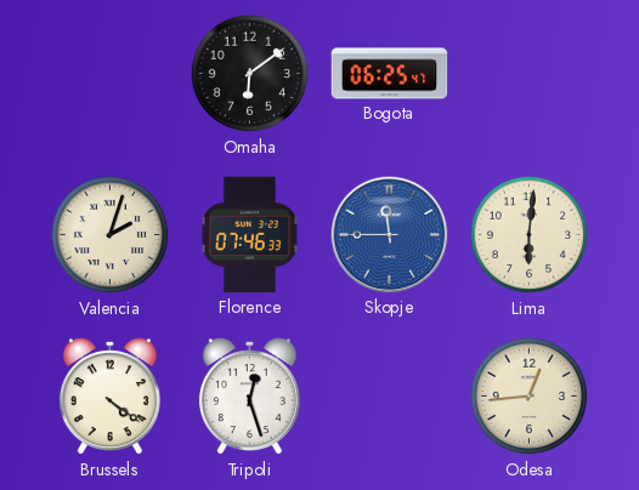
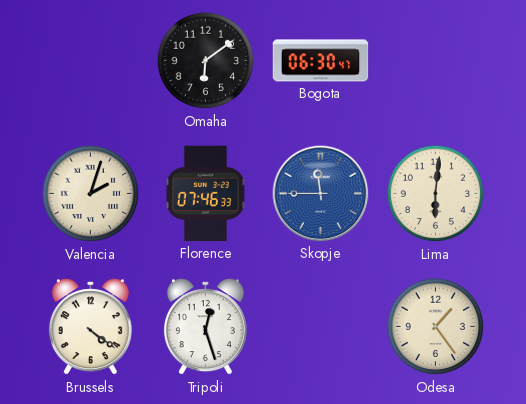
Bogota: 06:25 -> 06:30 (321, 61)
Odesa: 12:44 -> 1:24 (436, 327)
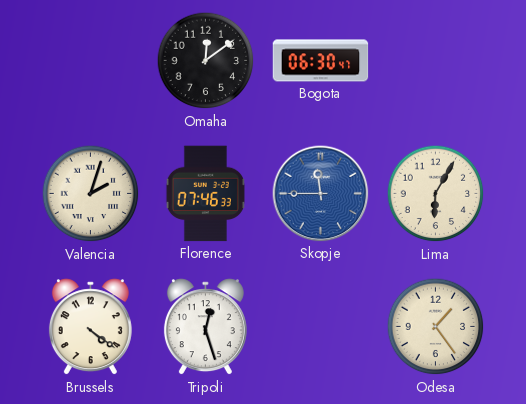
Omaha: 6:09 -> 12:09 (206, 61)
Lima: 6:01 -> 6:05 (436, 194)
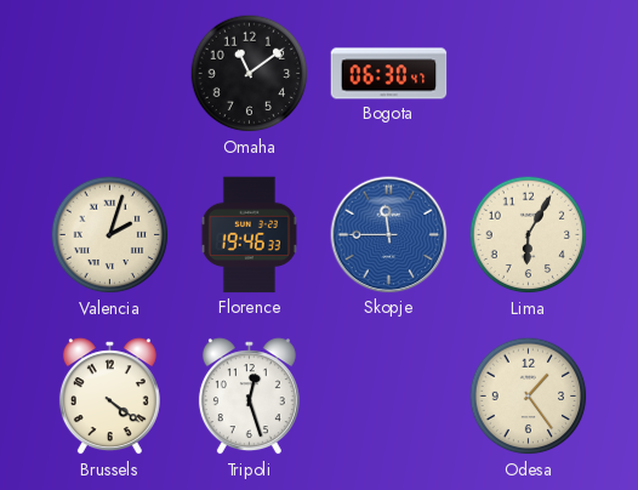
Omaha: 12:09 -> 11:09 (250, 74)
Florence: 07:46 -> 19:46 (249, 235)
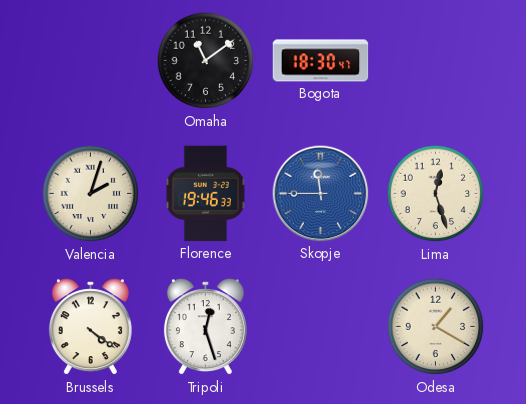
Bogota: 06:30 -> 18:30 (321, 61)
Lima: 6:05 -> 12:27 (436, 194)
Odesa: 1:24 -> 1:20 (436, 327)
